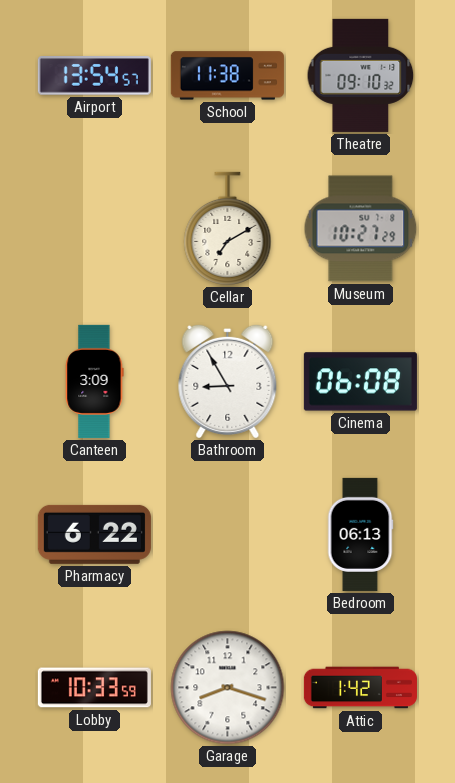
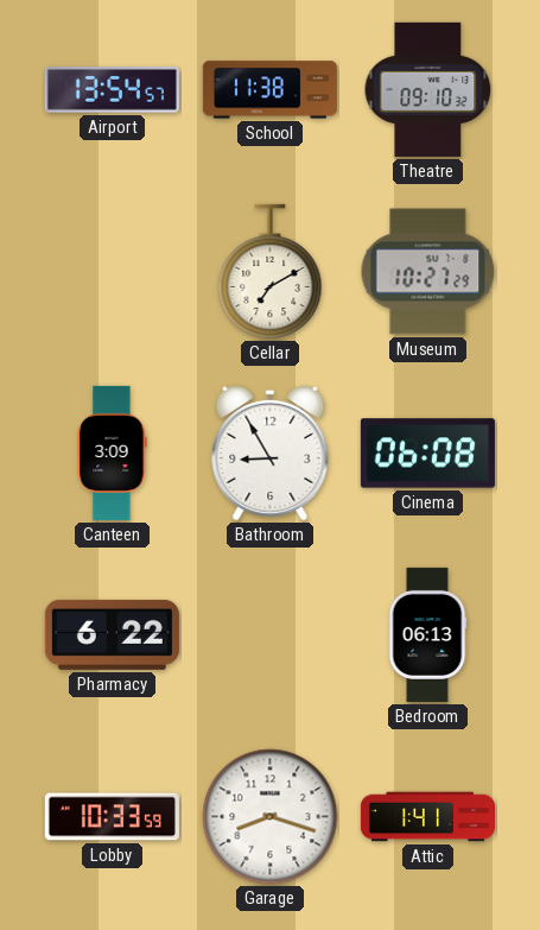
Attic: 1:42 -> 1:41 (427, 817)
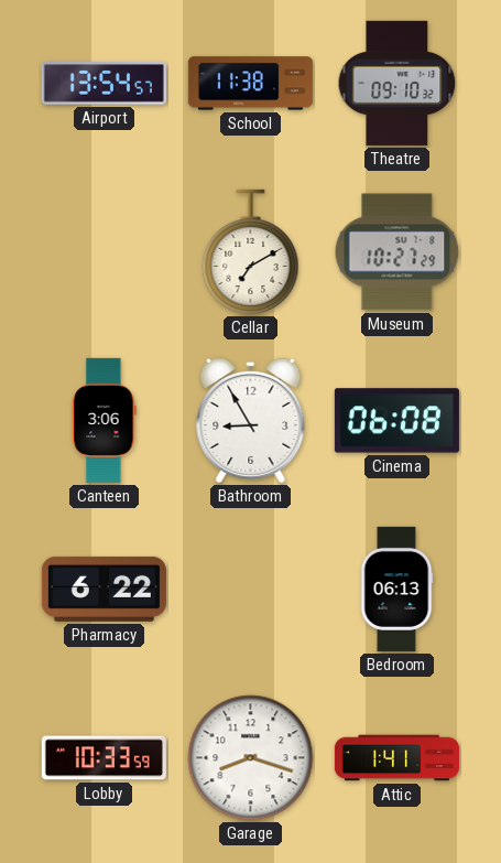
Canteen: 3:09 -> 3:06 (105, 420)
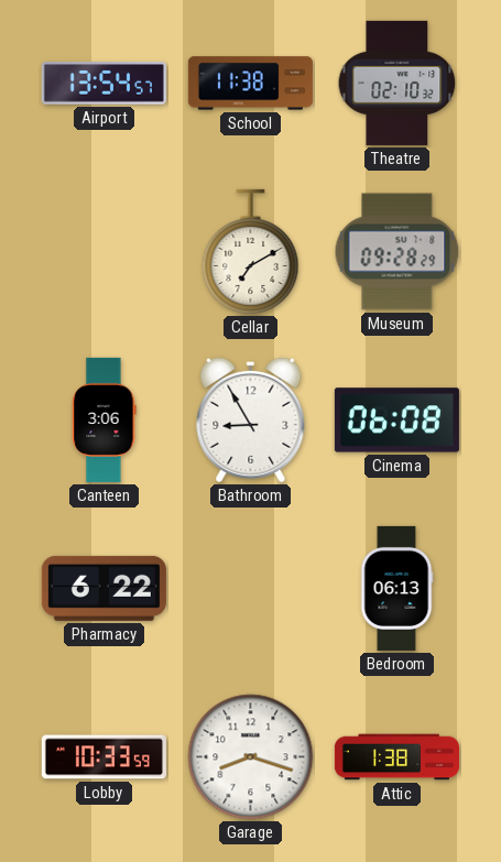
Theatre: 09:10 -> 02:10 (397, 83)
Museum: 10:27 -> 09:28 (397, 252)
Attic: 1:41 -> 1:38 (396, 757)
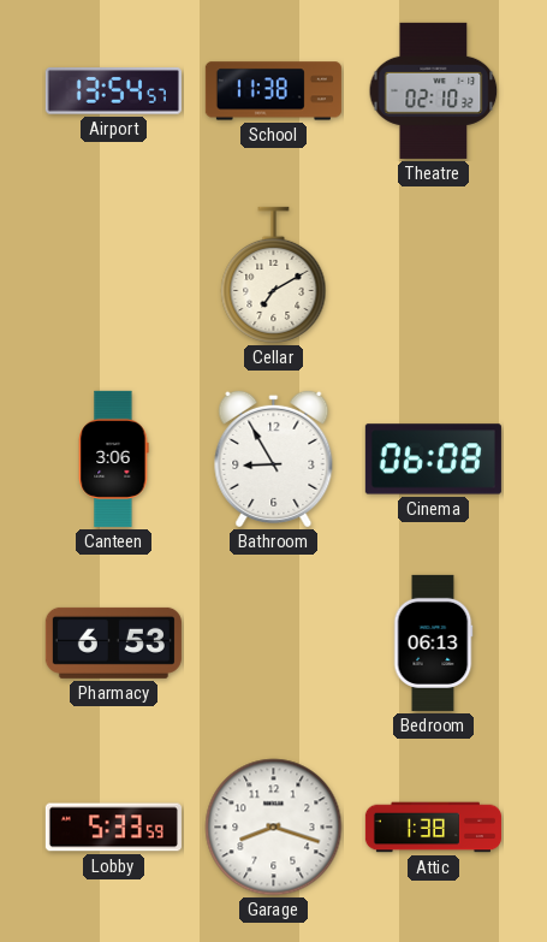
Museum: 09:28 -> none (397, 252)
Pharmacy: 6:22 -> 6:53 (113, 642)
Lobby: 10:33 -> 5:33 (113, 828)
